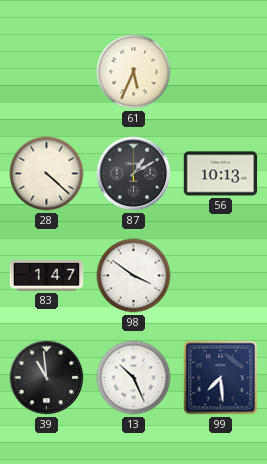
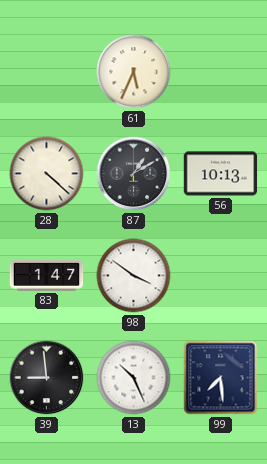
39: 10:59 -> 8:59 (47, 378)
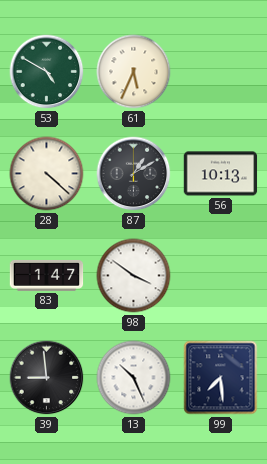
53: none -> 4:50 (47, 72)
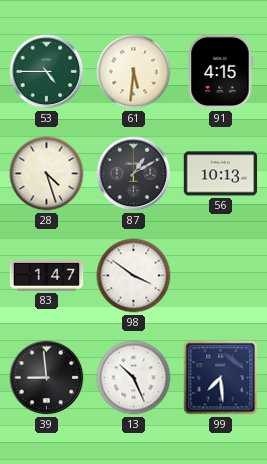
53: 4:50 -> 4:45 (47, 72)
61: 5:34 -> 5:31 (134, 72)
91: none -> 4:15 (220, 72)
28: 4:22 -> 4:27 (47, 174)
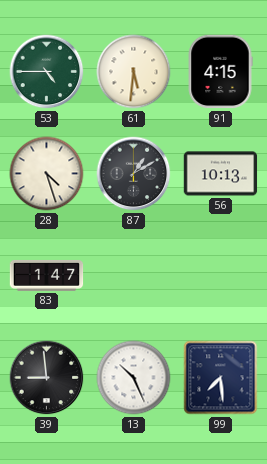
98: 3:51 -> none (134, 276)
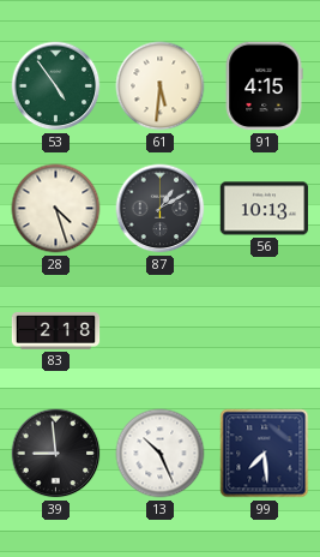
53: 4:45 -> 4:54 (56, 86)
83: 1:47 -> 2:18 (56, 330)
